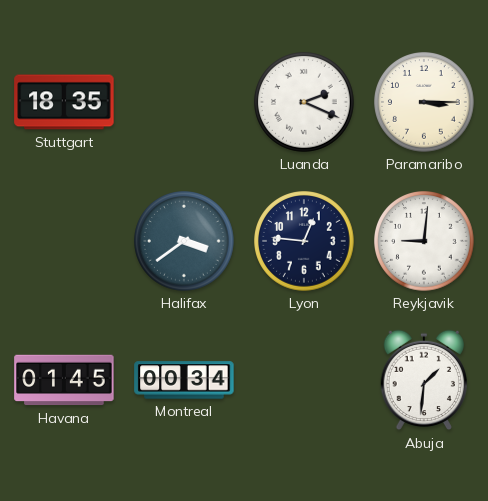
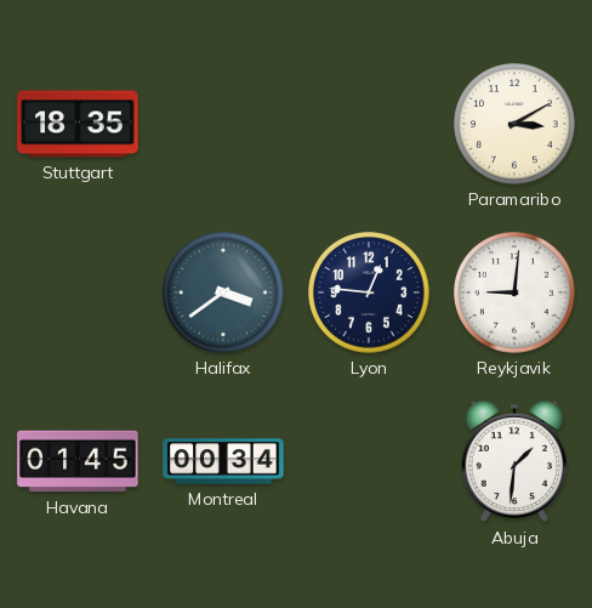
Luanda: 2:19 -> none (305, 103)
Paramaribo: 3:15 -> 3:10 (516, 125)
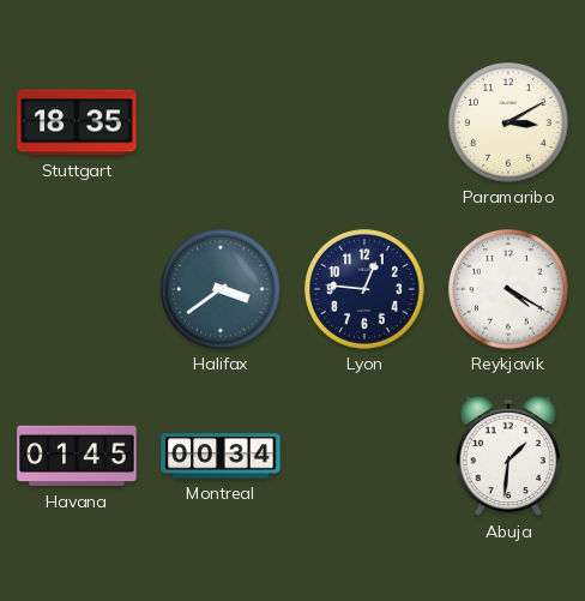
Reykjavik: 9:01 -> 4:20 (509, 290)
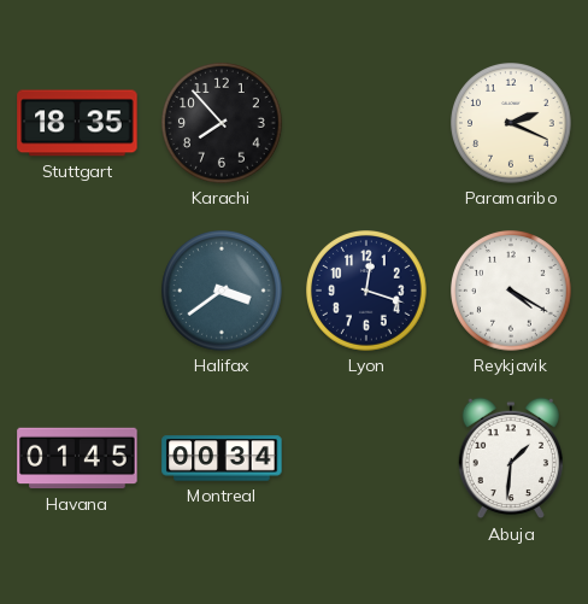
Karachi: none -> 7:53 (223, 124)
Paramaribo: 3:10 -> 2:19 (512, 124)
Lyon: 12:46 -> 12:18 (367, 292)
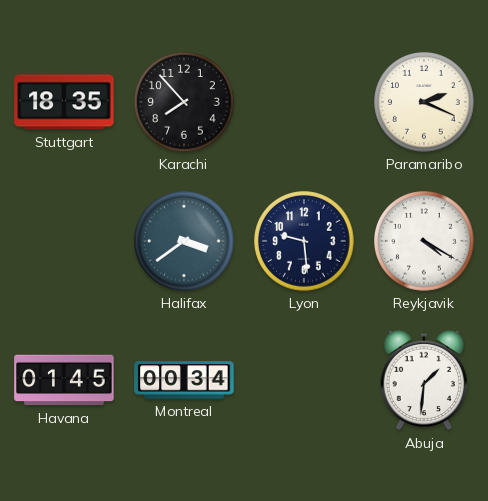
Lyon: 12:18 -> 9:29 (305, 242)
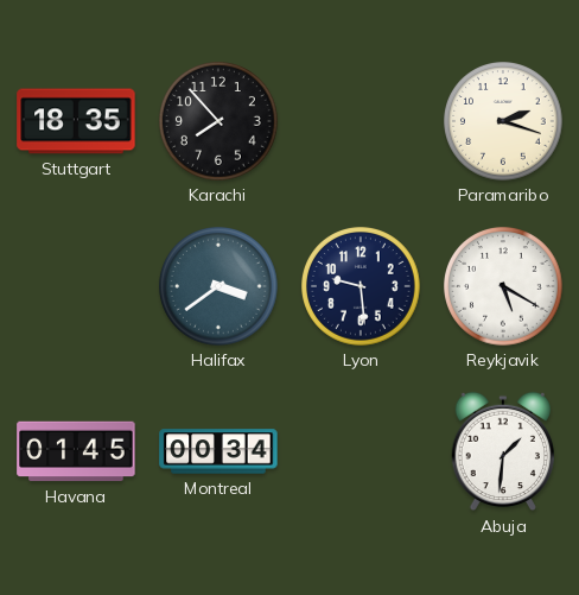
Paramaribo: 2:19 -> 2:18 (504, 122)
Reykjavik: 4:20 -> 5:20 (504, 287)
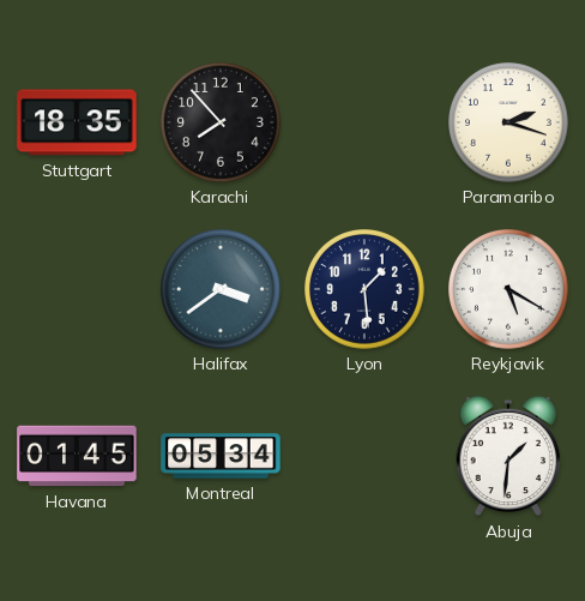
Lyon: 9:29 -> 1:29 (366, 290)
Montreal: 00:34 -> 05:34 (221, 456)
